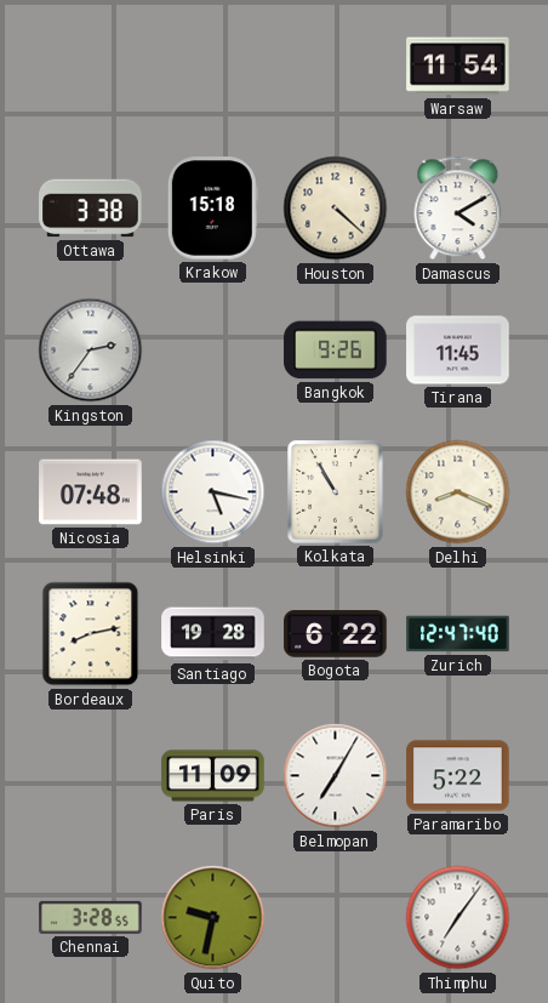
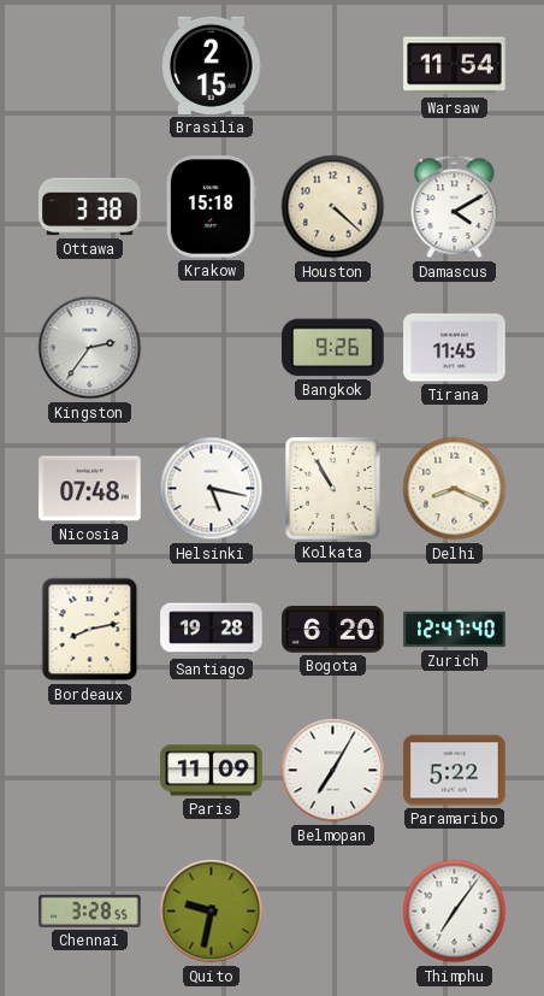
Brasilia: none -> 2:15 (212, 65)
Bogota: 6:22 -> 6:20 (333, 630)
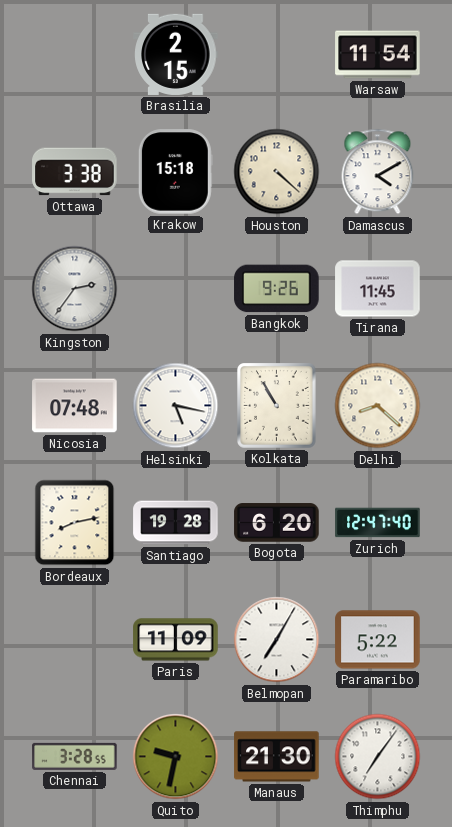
Delhi: 8:19 -> 8:22 (378, 406)
Manaus: none -> 21:30 (277, 757)
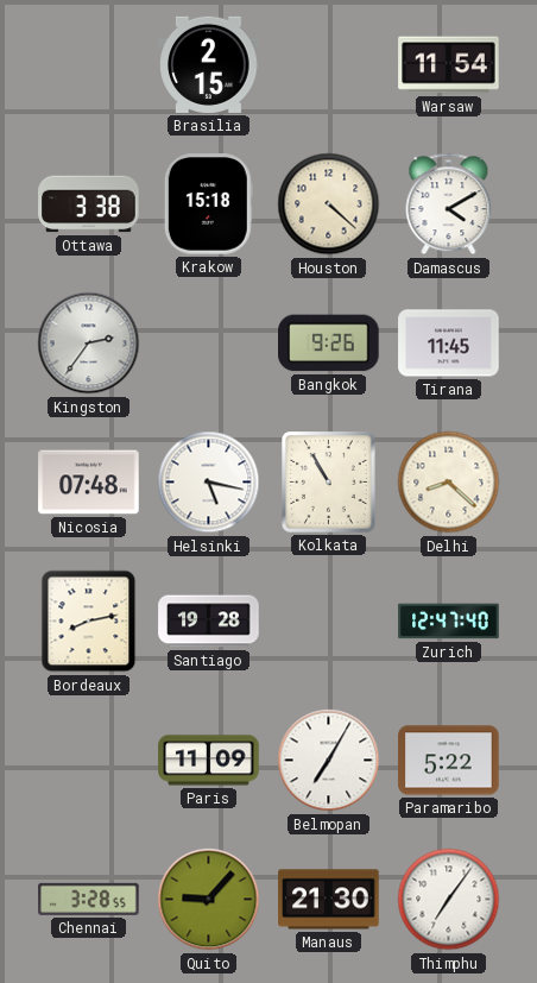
Bogota: 6:20 -> none (277, 523)
Quito: 9:32 -> 9:07 (209, 900)
